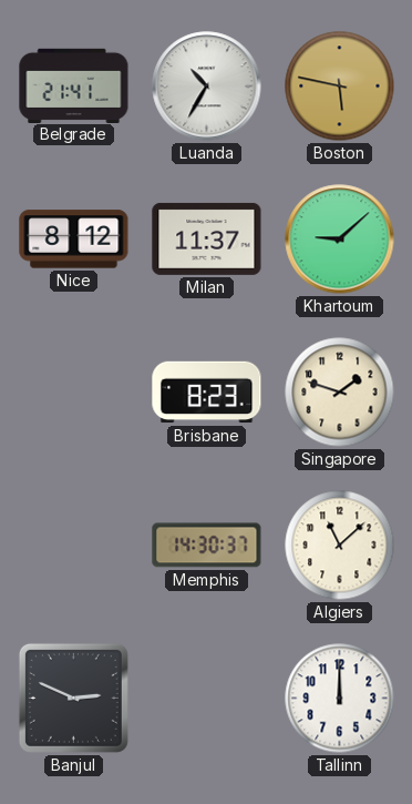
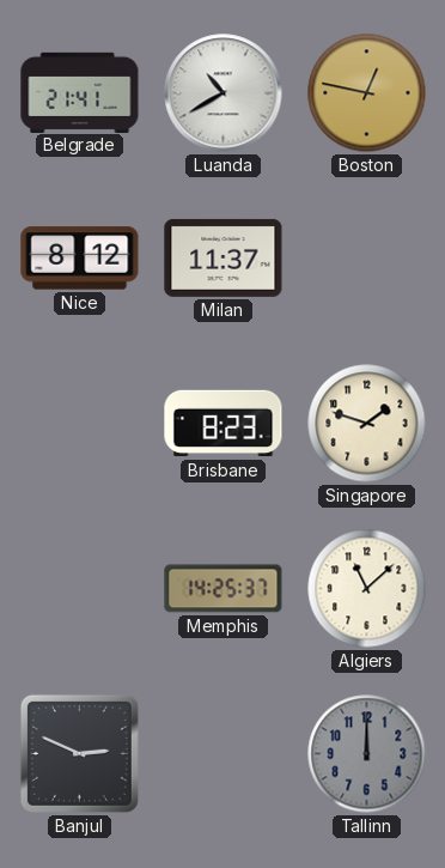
Luanda: 10:35 -> 10:40 (224, 93)
Boston: 5:47 -> 12:47 (367, 93)
Khartoum: 9:08 -> none (340, 240)
Memphis: 14:30 -> 14:25 (224, 589)
Tallinn dial: white -> grey (367, 754)
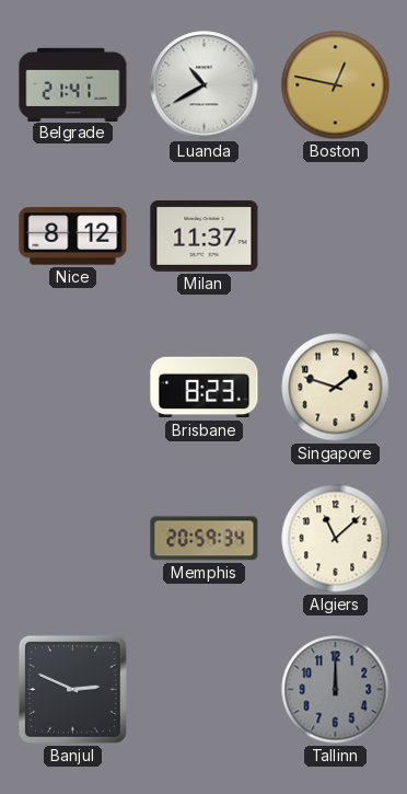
Memphis: 14:25 -> 20:59 (205, 539)
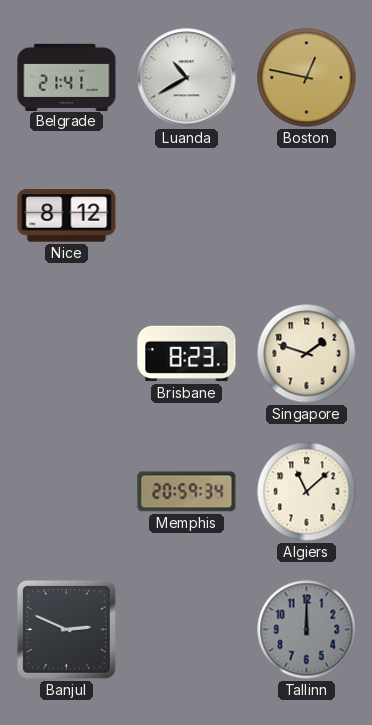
Milan: 11:37 -> none (205, 235)
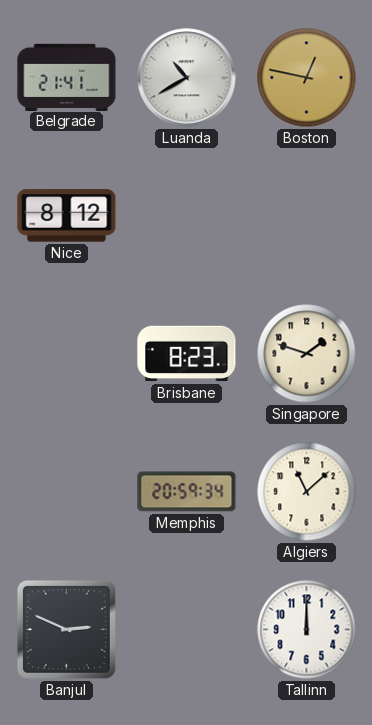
Tallinn dial: grey -> white (307, 630)
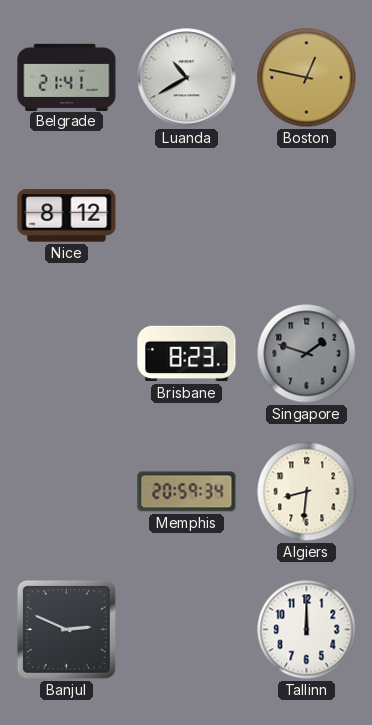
Singapore dial: cream -> grey (307, 354)
Algiers: 11:08 -> 8:31 (307, 492)
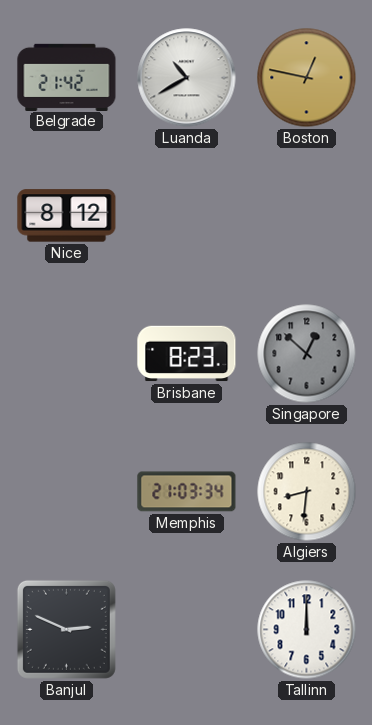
Belgrade: 21:41 -> 21:42 (67, 77)
Singapore: 1:48 -> 12:52 (307, 354)
Memphis: 20:59 -> 21:03 (187, 492)
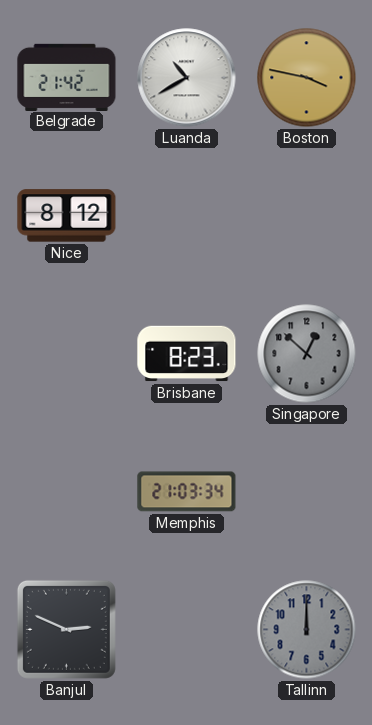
Boston: 12:47 -> 3:47 (307, 78)
Algiers: 8:31 -> none (307, 492)
Tallinn dial: white -> grey (307, 630)
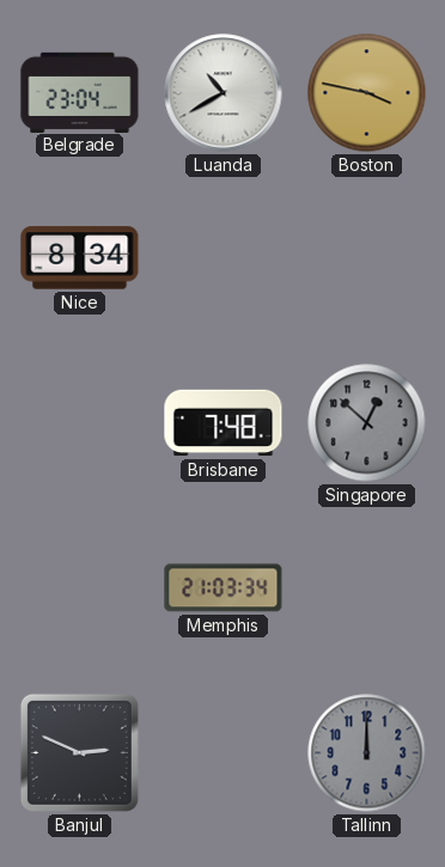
Belgrade: 21:42 -> 23:04 (80, 92)
Nice: 8:12 -> 8:34 (80, 258)
Brisbane: 8:23 -> 7:48 (224, 423)
